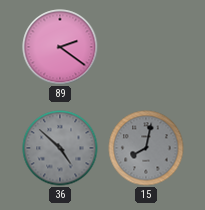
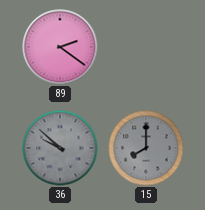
36: 4:52 -> 9:52 (60, 148)
15: 8:02 -> 8:00 (146, 148)
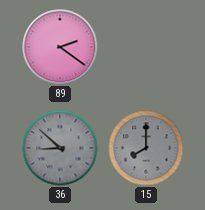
36: 9:52 -> 8:52 (60, 148)
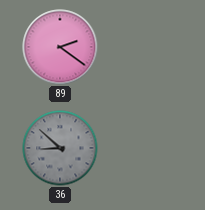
15: 8:00 -> none (146, 148)
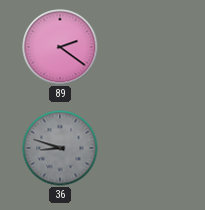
36: 8:52 -> 8:48 (60, 148)
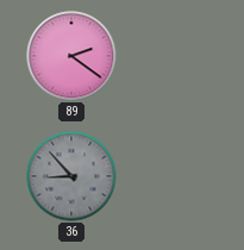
36: 8:48 -> 8:53 (71, 176)
